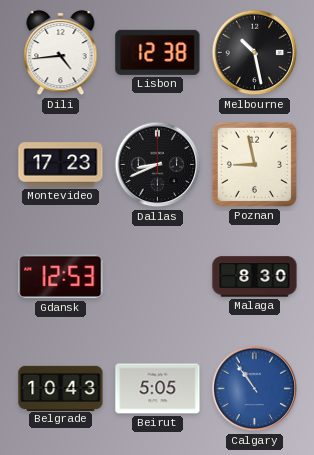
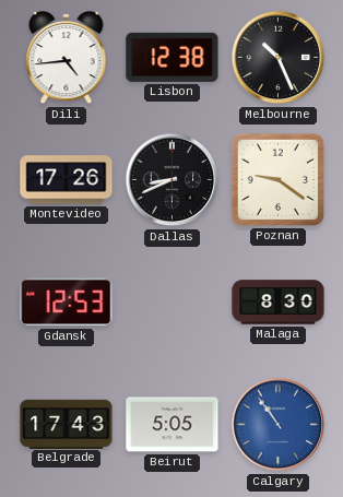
Melbourne: 10:28 -> 10:26 (279, 58)
Montevideo: 17:23 -> 17:26 (67, 180)
Poznan: 8:58 -> 9:21 (277, 179)
Belgrade: 10:43 -> 17:43 (67, 424)
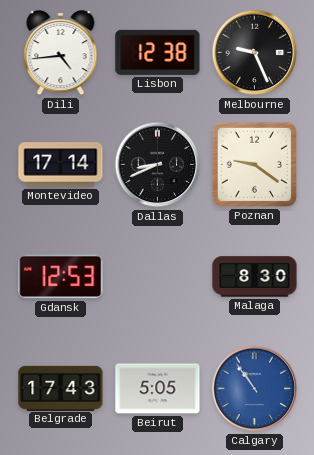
Melbourne: 10:26 -> 9:26 (255, 53)
Montevideo: 17:26 -> 17:14 (61, 165)
